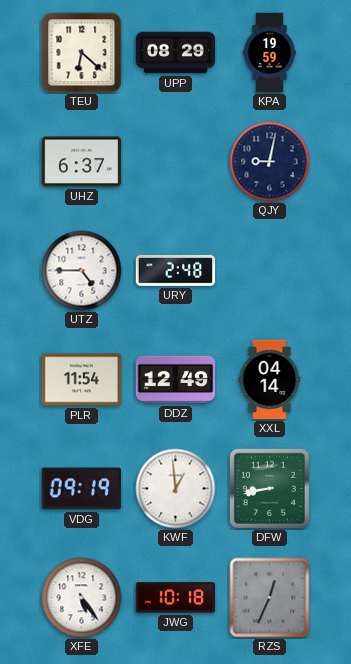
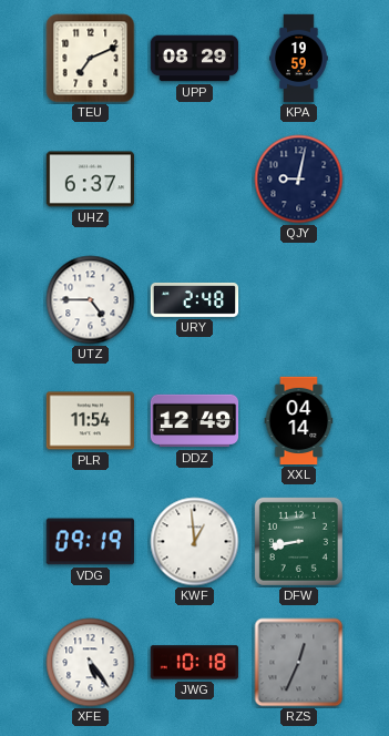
TEU: 6:22 -> 7:11 (91, 59)
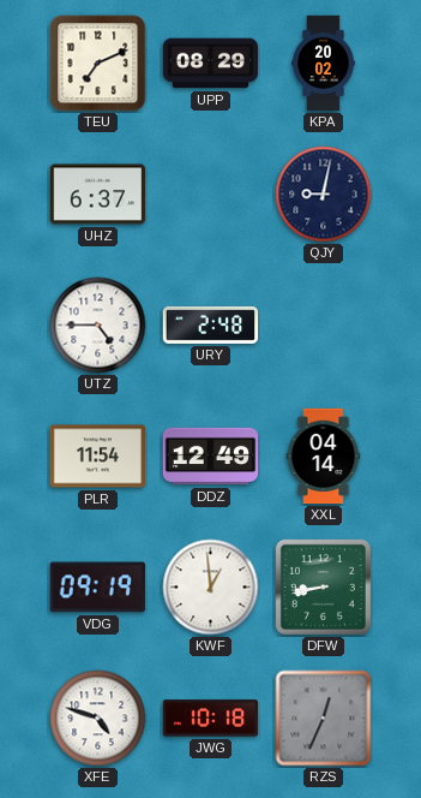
KPA: 19:59 -> 20:02 (324, 64)
XFE: 5:24 -> 4:48 (98, 719)
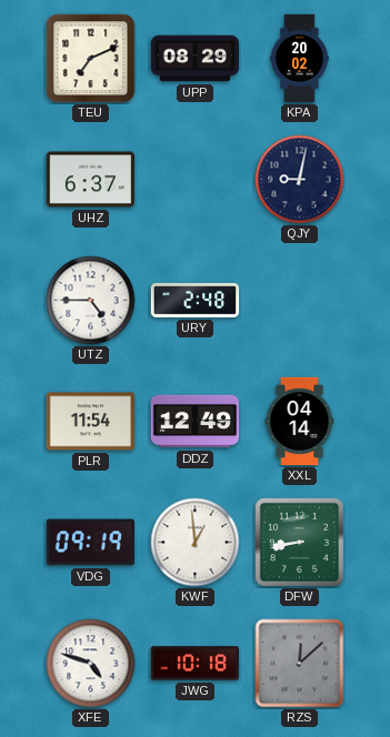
RZS: 12:34 -> 12:08 (300, 664)
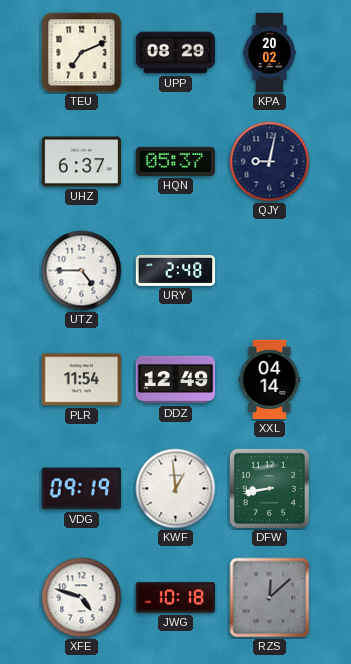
HQN: none -> 05:37 (176, 161)
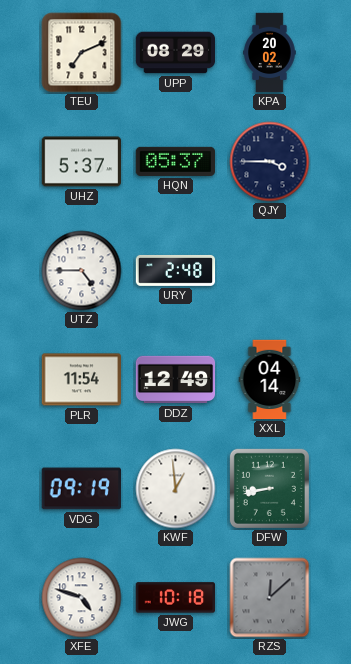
UHZ: 6:37 -> 5:37 (82, 162)
QJY: 9:02 -> 3:45 (270, 162)
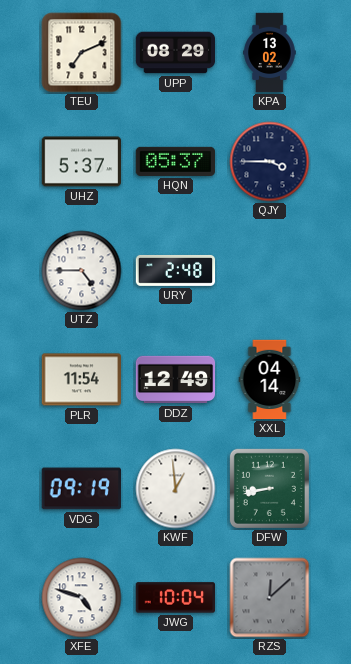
KPA: 20:02 -> 13:02 (270, 53)
JWG: 10:18 -> 10:04 (176, 598)
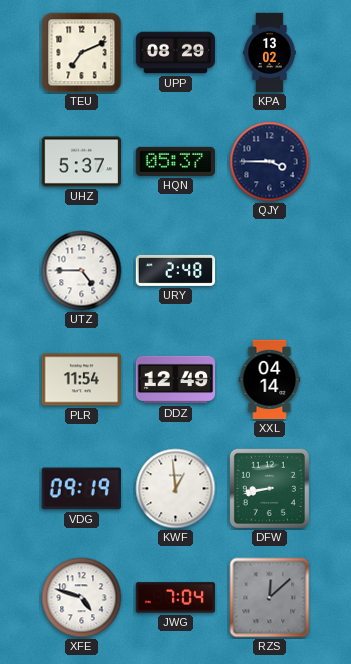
JWG: 10:04 -> 7:04 (176, 598)
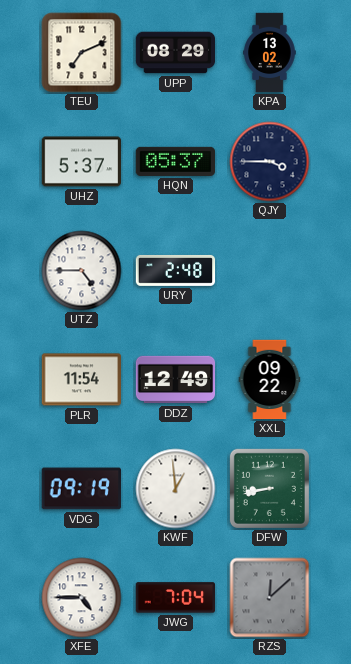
XXL: 04:14 -> 09:22 (270, 380)
XFE: 4:48 -> 4:45 (82, 598)
